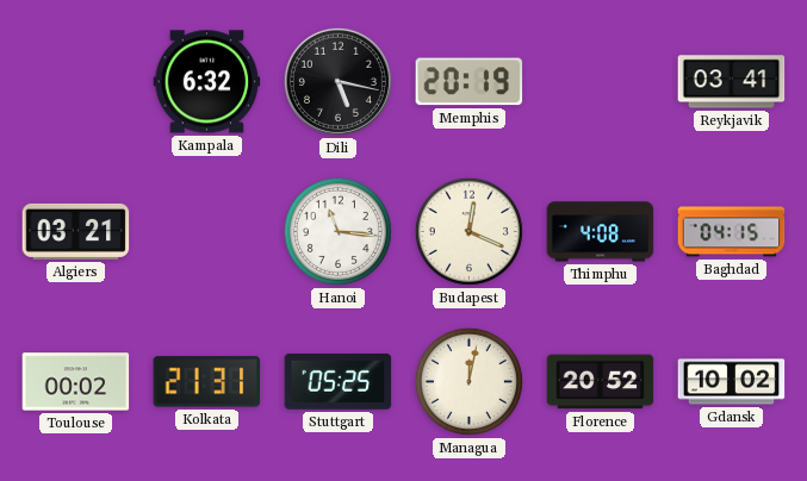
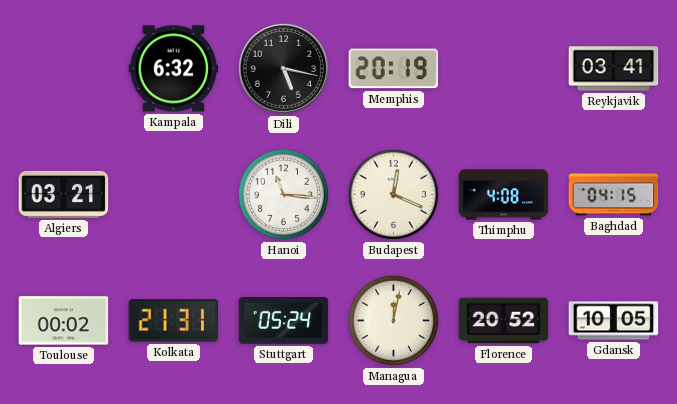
Stuttgart: 05:25 -> 05:24 (284, 321)
Gdansk: 10:02 -> 10:05 (614, 321)
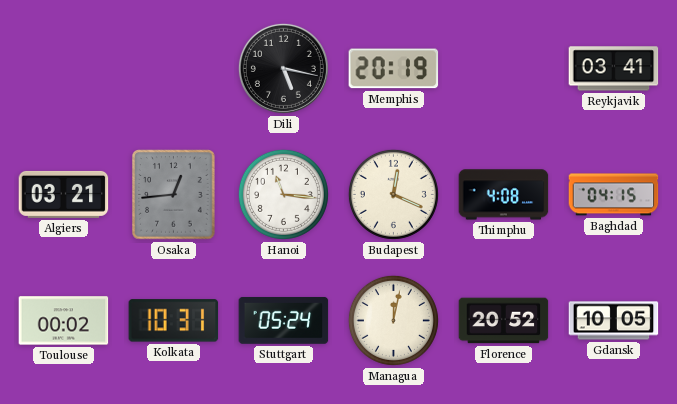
Kampala: 6:32 -> none (174, 69)
Osaka: none -> 12:44 (174, 195)
Kolkata: 21:31 -> 10:31 (174, 321)
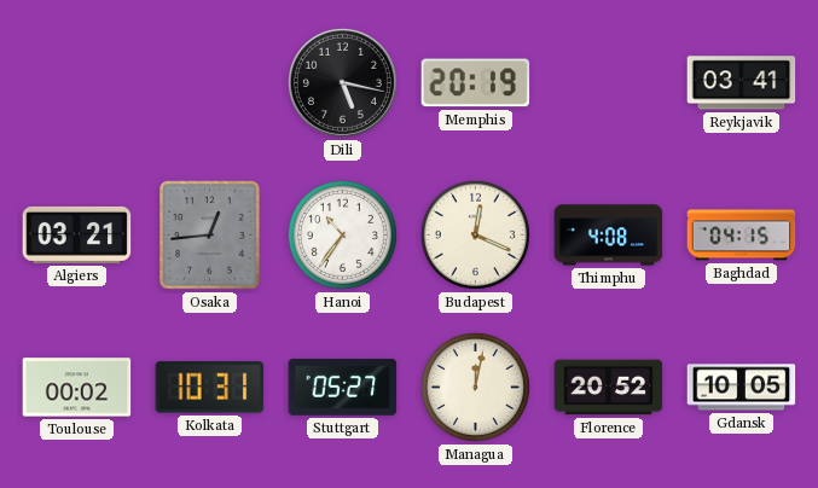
Hanoi: 11:16 -> 10:36 (342, 234)
Stuttgart: 05:24 -> 05:27 (343, 388)
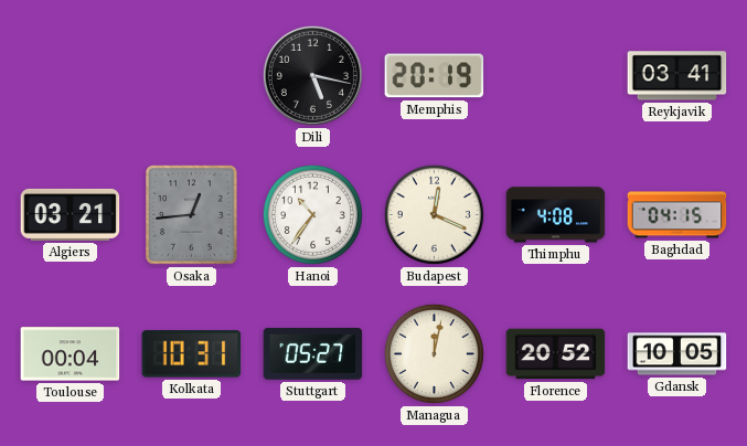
Toulouse: 00:02 -> 00:04 (71, 354)
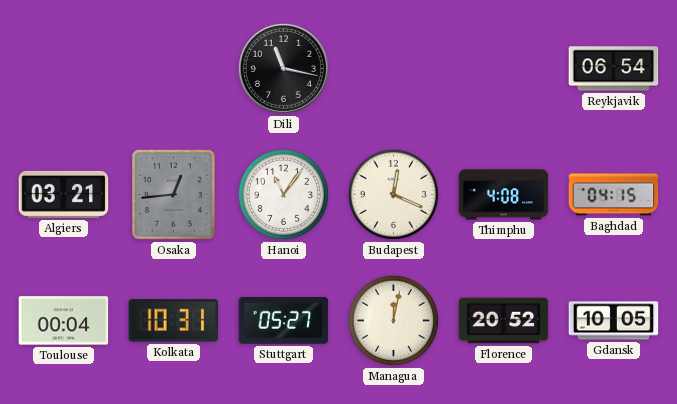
Dili: 5:17 -> 11:17 (283, 68)
Memphis: 20:19 -> none (435, 76)
Reykjavik: 03:41 -> 06:54 (614, 69)
Hanoi: 10:36 -> 11:06 (283, 194)
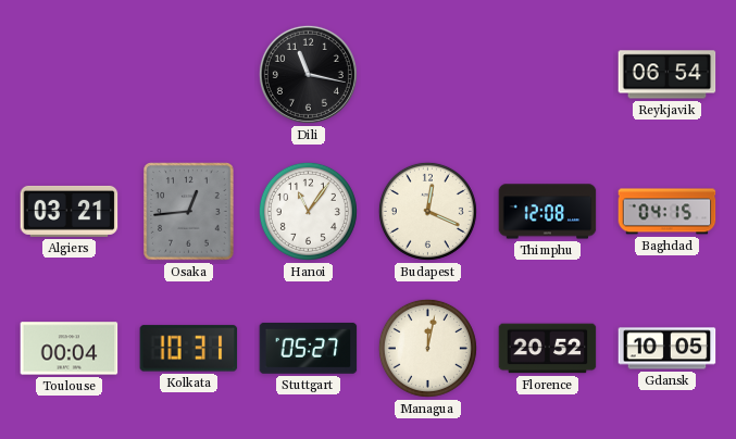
Thimphu: 4:08 -> 12:08 (548, 212)
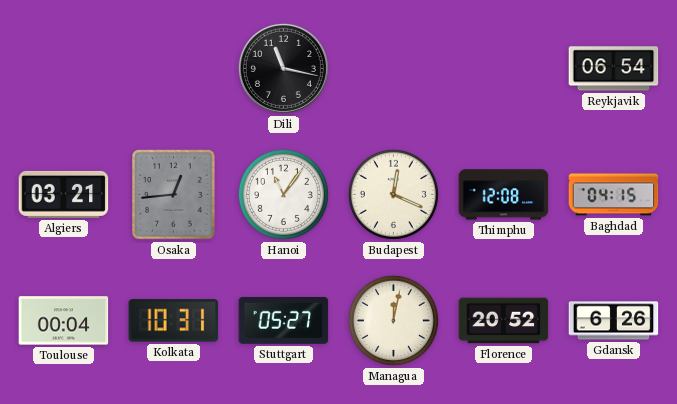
Gdansk: 10:05 -> 6:26 (614, 321)
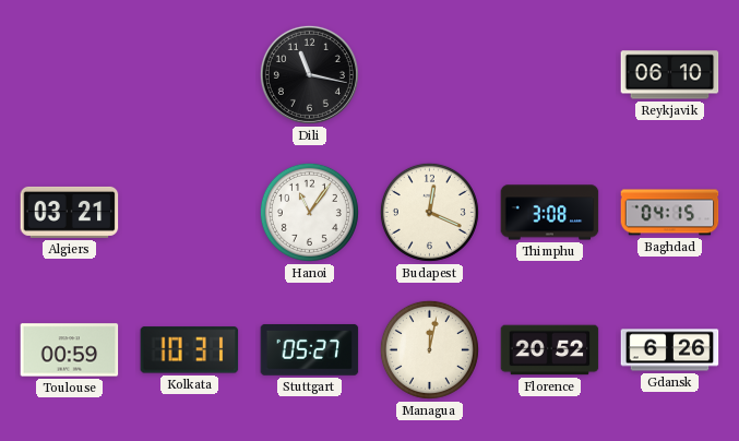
Reykjavik: 06:54 -> 06:10 (670, 75)
Osaka: 12:44 -> none (174, 195)
Thimphu: 12:08 -> 3:08 (550, 213)
Toulouse: 00:04 -> 00:59 (70, 350)
